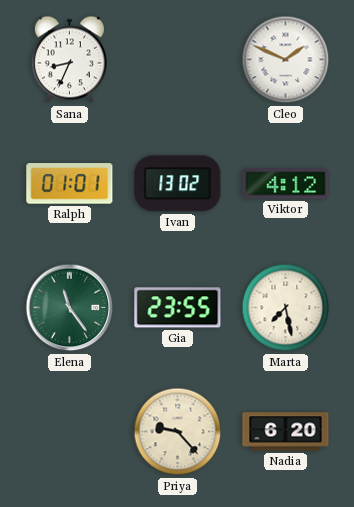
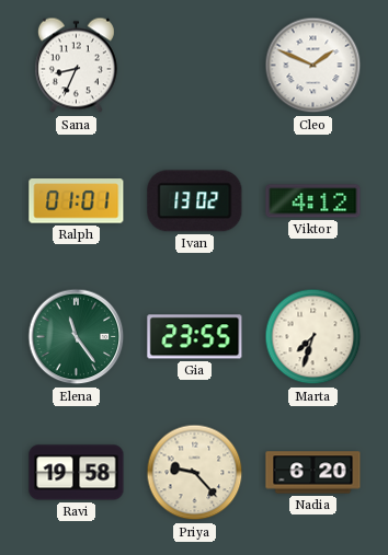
Marta: 7:28 -> 7:33 (313, 337)
Ravi: none -> 19:58 (77, 473)
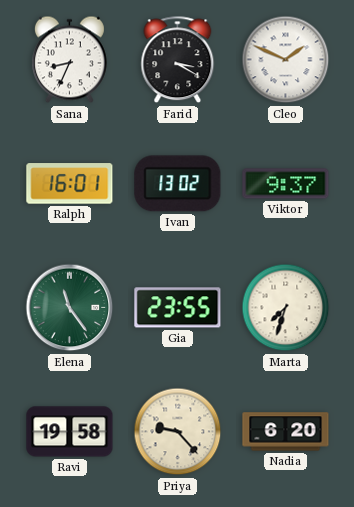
Farid: none -> 3:20 (178, 60)
Ralph: 01:01 -> 16:01 (70, 184)
Viktor: 4:12 -> 9:37 (286, 184)
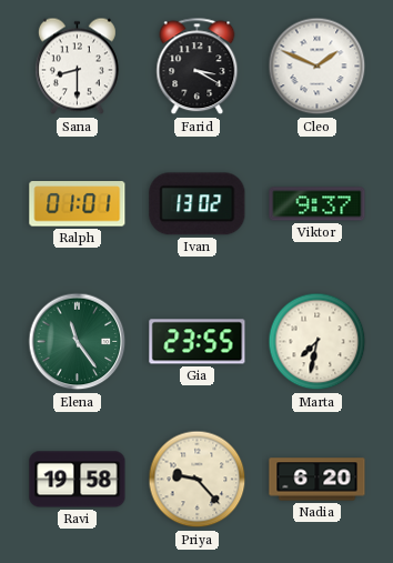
Sana: 8:34 -> 8:30 (77, 67)
Ralph: 16:01 -> 01:01 (78, 204)
Marta: 7:33 -> 7:32 (318, 342)
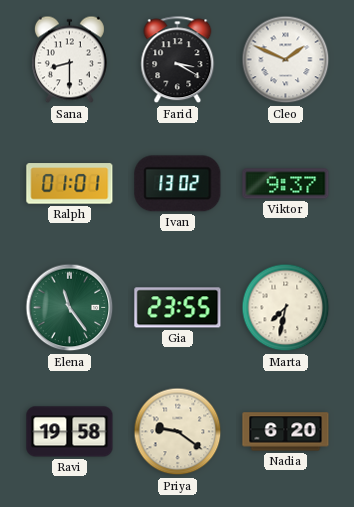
Priya: 9:23 -> 9:21 (178, 432)
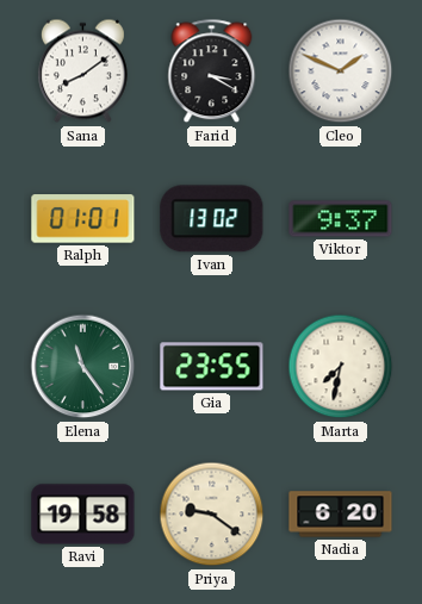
Sana: 8:30 -> 8:09 (82, 71)
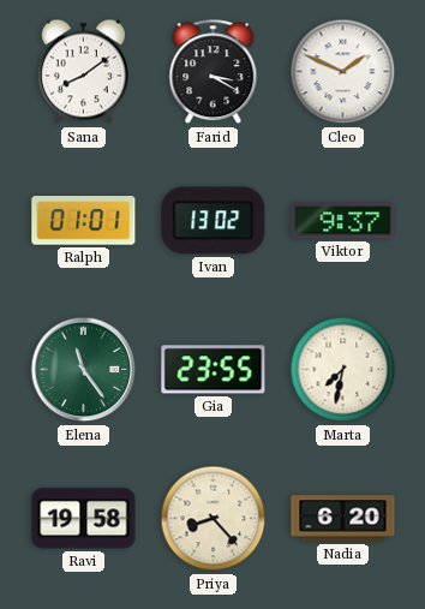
Priya: 9:21 -> 8:23 (214, 519)
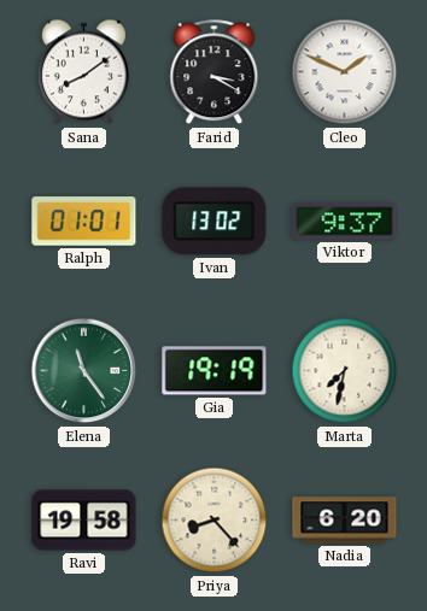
Gia: 23:55 -> 19:19 (215, 371)
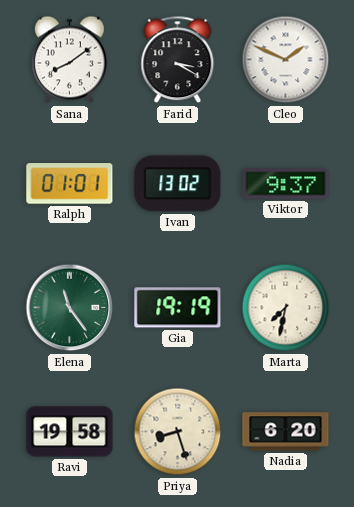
Priya: 8:23 -> 8:27 (178, 432)
